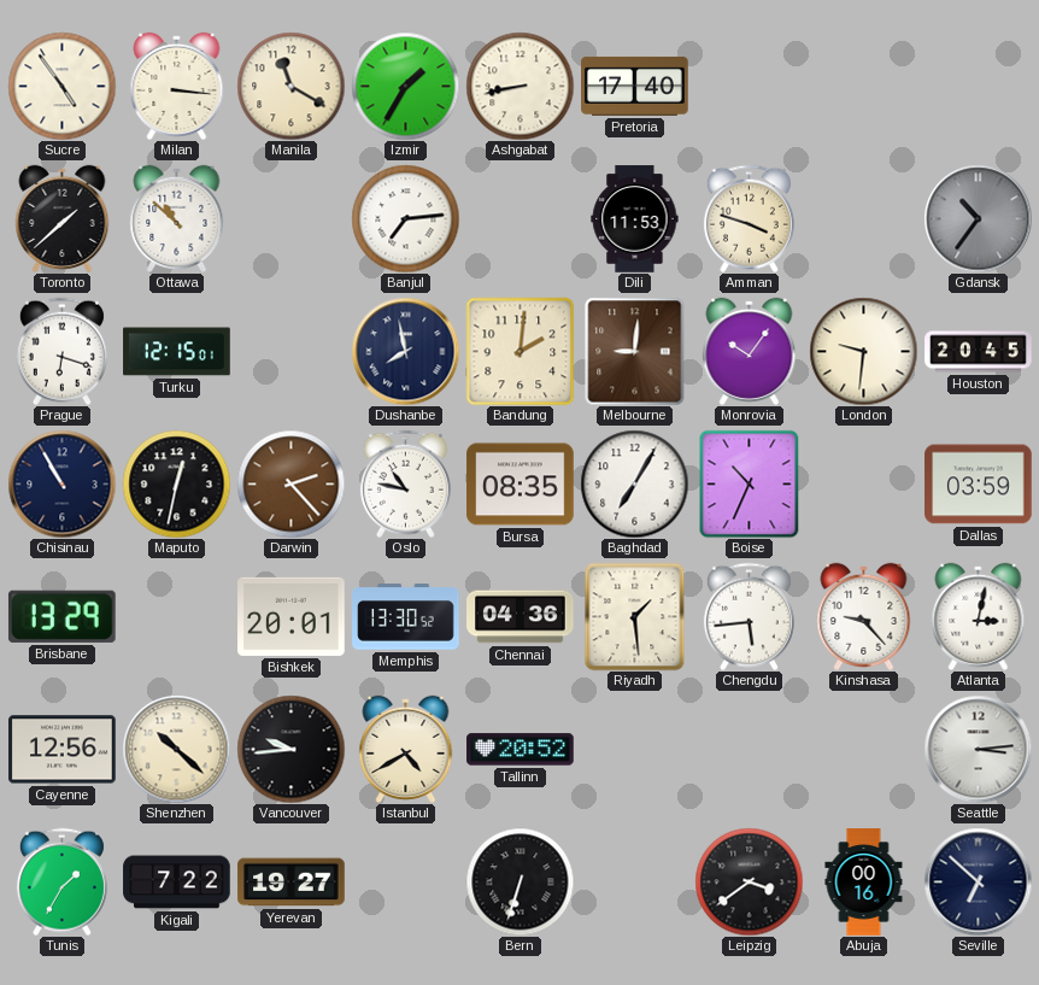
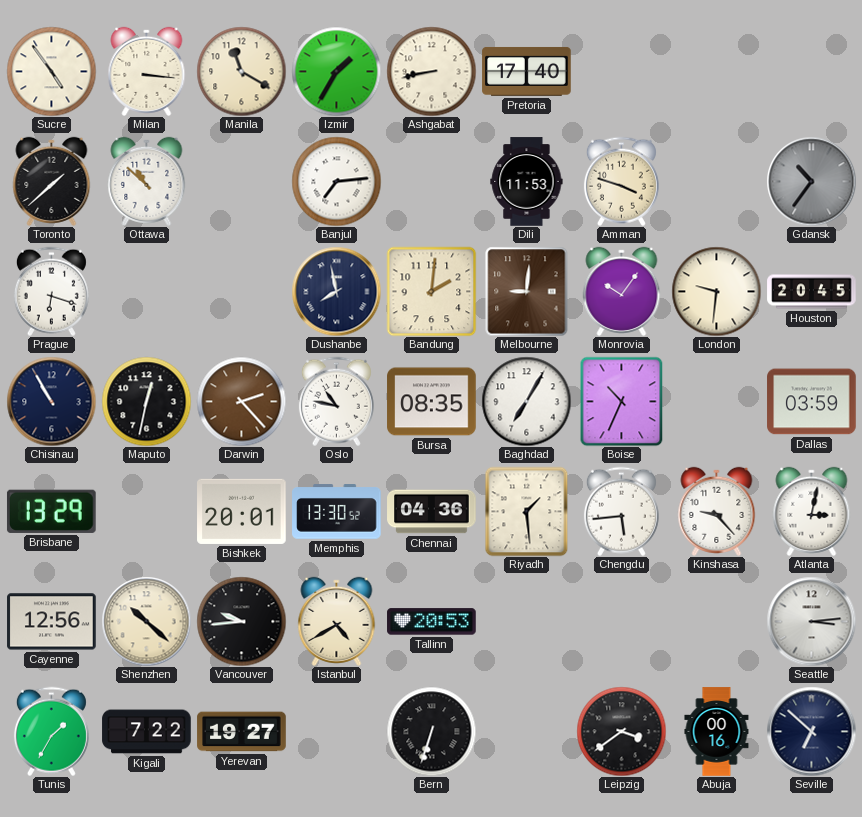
Turku: 12:15 -> none (177, 352)
Tallinn: 20:52 -> 20:53 (432, 622)
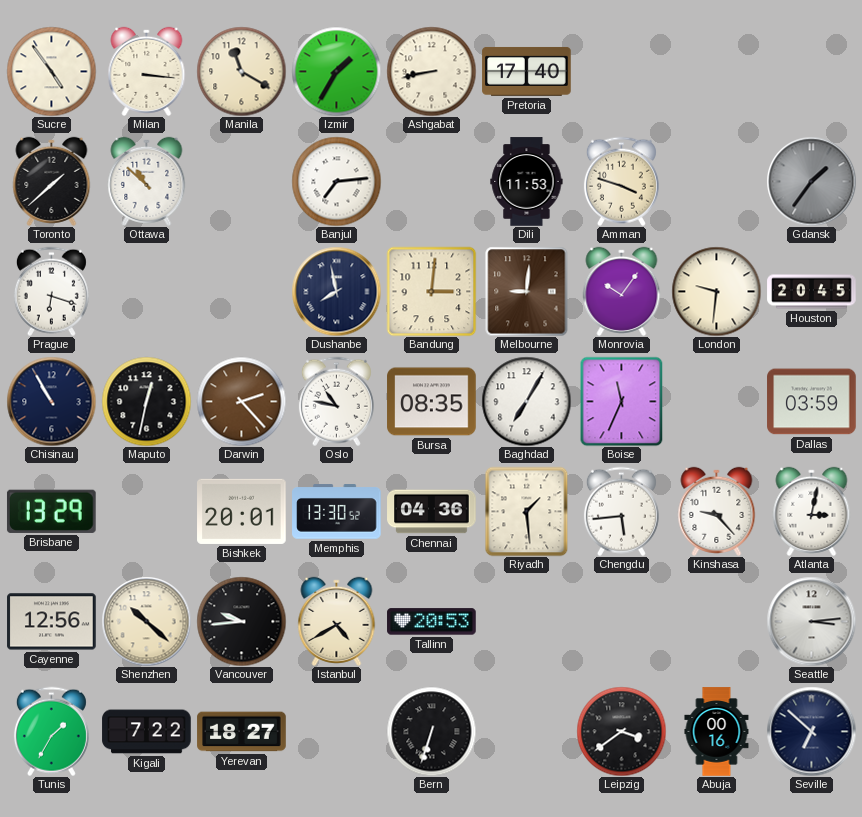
Gdansk: 10:36 -> 1:36 (811, 181)
Bandung: 2:01 -> 3:01 (431, 291)
Boise: 10:34 -> 11:34 (622, 401)
Yerevan: 19:27 -> 18:27 (242, 732)
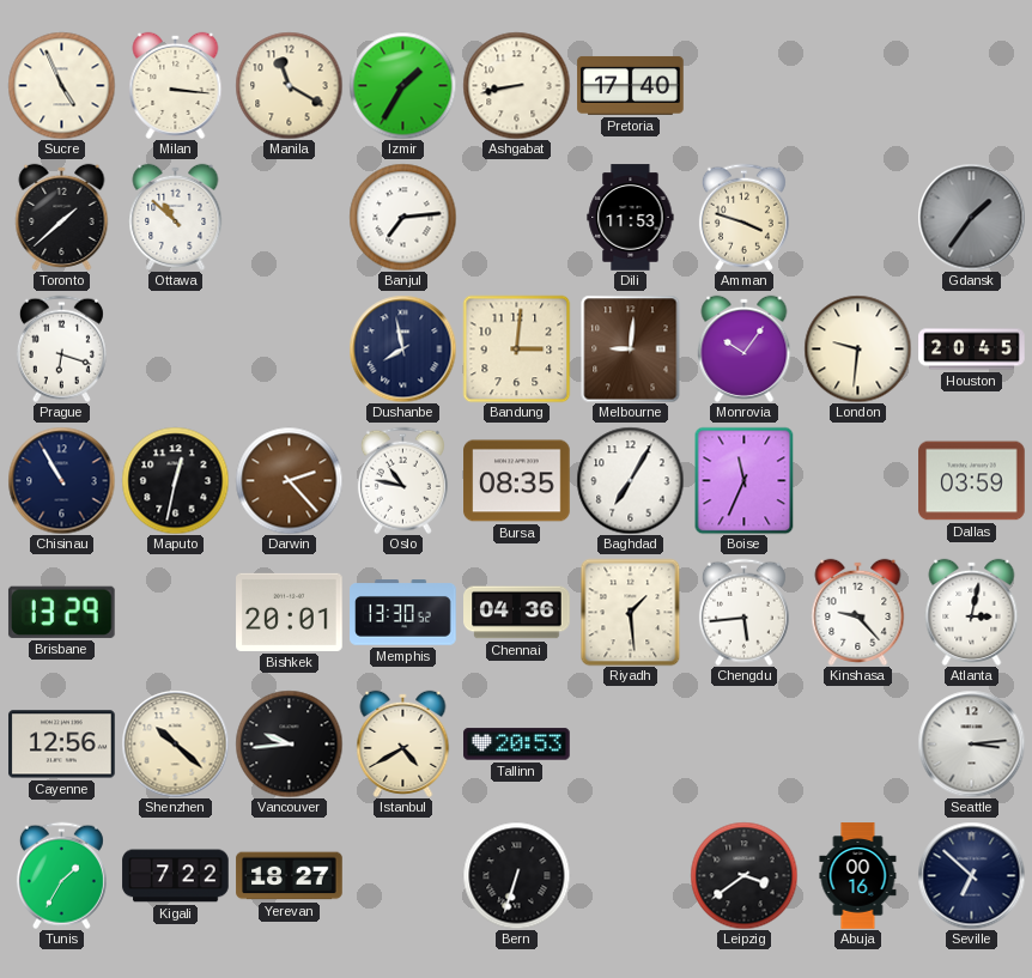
Sucre: 4:54 -> 4:56 (61, 85)
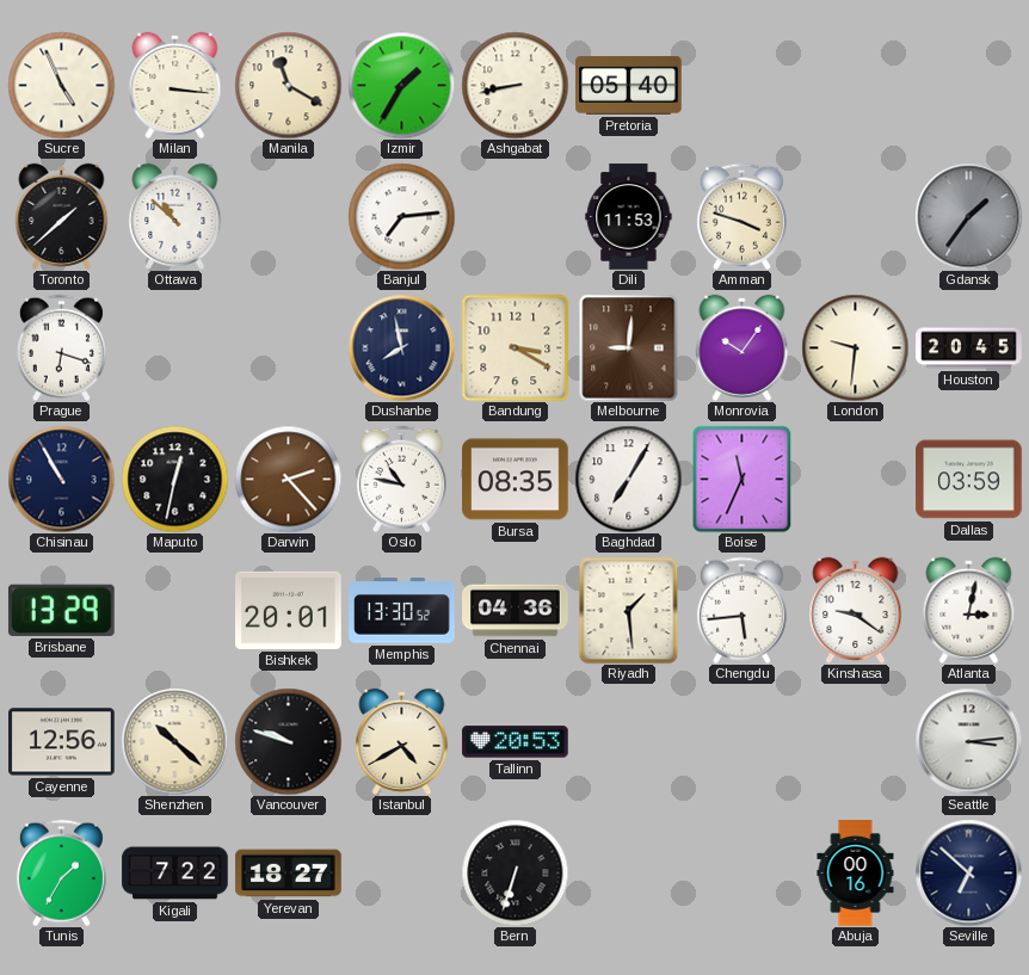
Pretoria: 17:40 -> 05:40 (629, 85)
Bandung: 3:01 -> 3:20 (514, 347)
Kinshasa: 9:23 -> 9:21 (856, 610)
Vancouver: 9:44 -> 9:48 (288, 741)
Leipzig: 3:39 -> none (743, 875)
